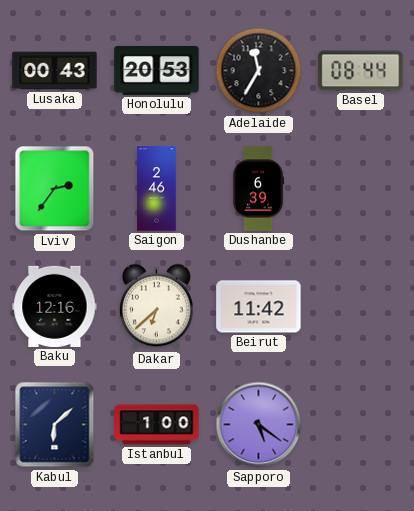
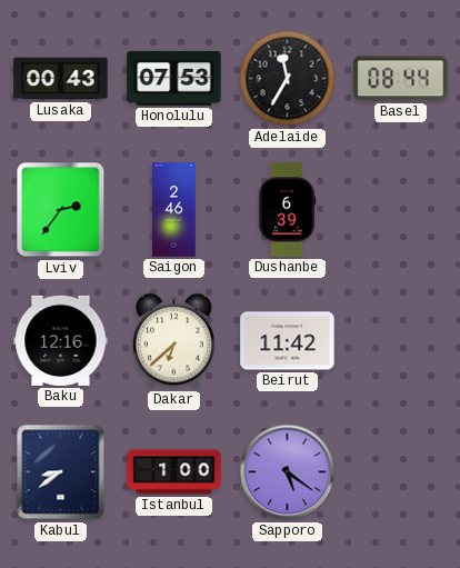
Honolulu: 20:53 -> 07:53 (174, 78)
Kabul: 6:08 -> 8:39 (61, 472)
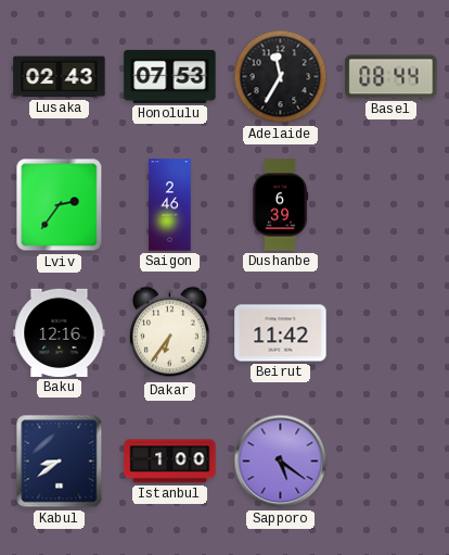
Lusaka: 00:43 -> 02:43 (60, 77)
Dakar: 6:38 -> 6:36 (170, 333)
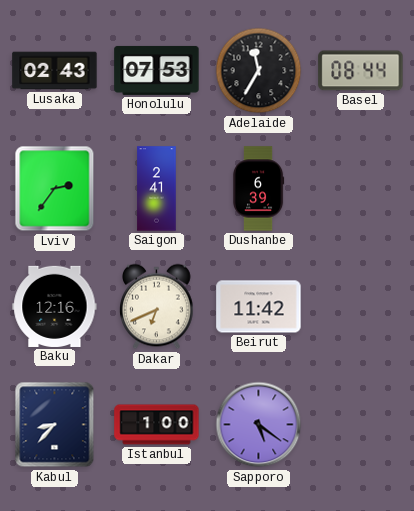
Saigon: 2:46 -> 2:41 (157, 189)
Dakar: 6:36 -> 6:41 (157, 307)
Kabul: 8:39 -> 8:37 (55, 425)
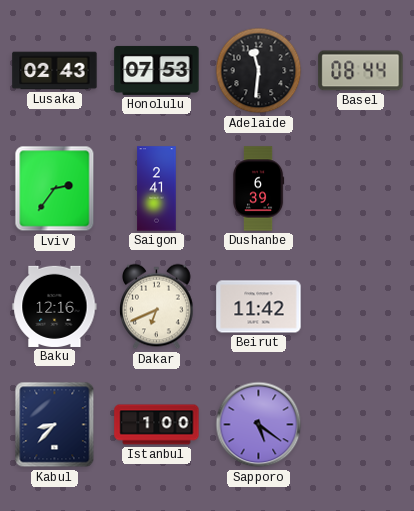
Adelaide: 11:35 -> 11:31 (259, 71)
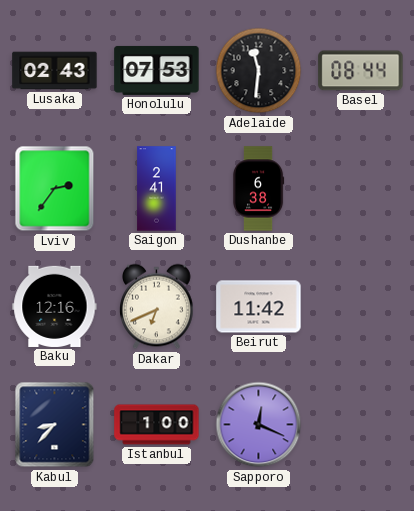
Dushanbe: 6:39 -> 6:38 (258, 189)
Sapporo: 5:21 -> 12:19 (259, 425)
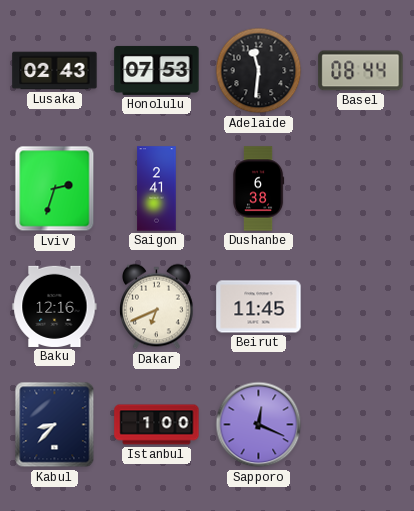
Lviv: 2:36 -> 2:33 (55, 189)
Beirut: 11:42 -> 11:45 (259, 307)
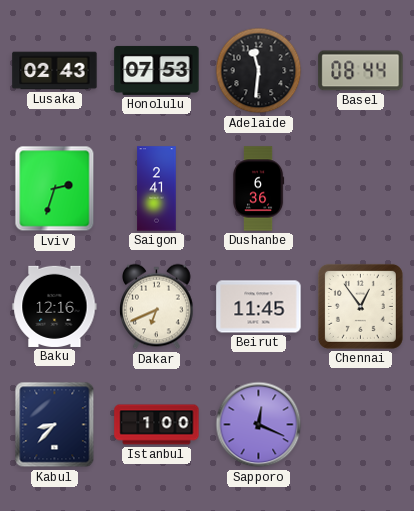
Dushanbe: 6:38 -> 6:36 (258, 189)
Chennai: none -> 12:54 (360, 306)
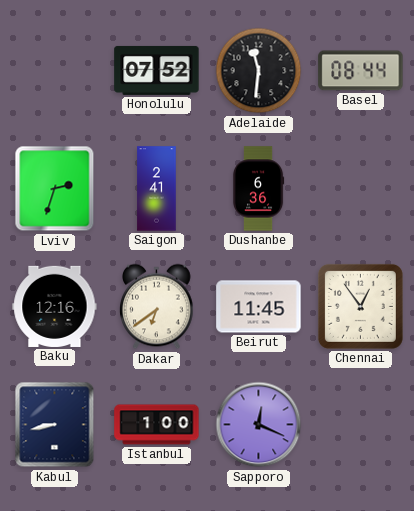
Lusaka: 02:43 -> none (55, 71)
Honolulu: 07:53 -> 07:52 (157, 70)
Dakar: 6:41 -> 6:39 (157, 307)
Kabul: 8:37 -> 8:43 (55, 425)
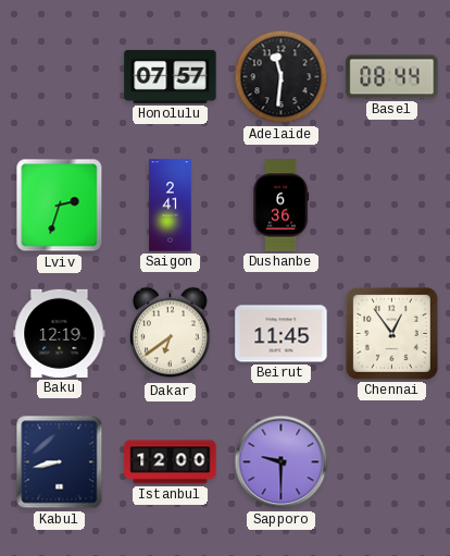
Honolulu: 07:52 -> 07:57 (171, 76)
Baku: 12:16 -> 12:19 (60, 333)
Istanbul: 1:00 -> 12:00 (171, 462)
Sapporo: 12:19 -> 9:30 (282, 462)
